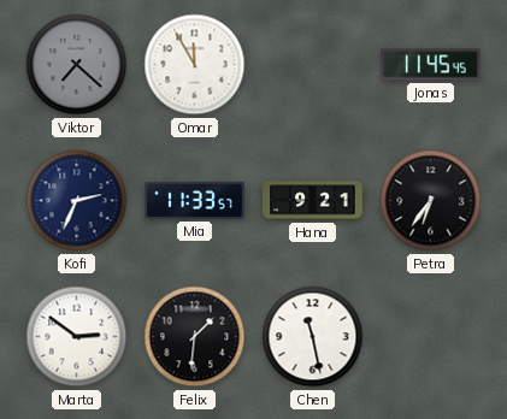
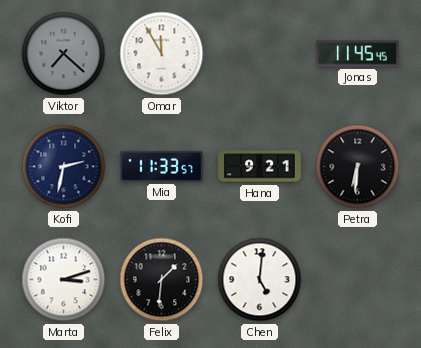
Kofi: 2:34 -> 2:32 (64, 167)
Petra: 6:36 -> 6:31 (358, 167)
Marta: 2:51 -> 3:12 (64, 280)
Chen: 11:28 -> 5:01 (260, 280)
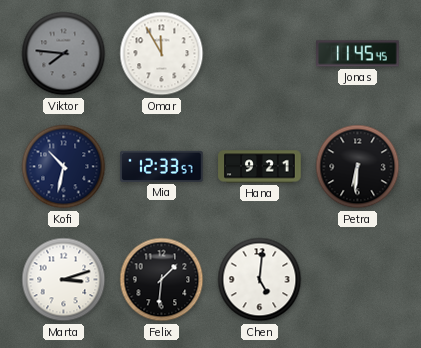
Viktor: 7:22 -> 7:46 (64, 54)
Kofi: 2:32 -> 10:32 (64, 167)
Mia: 11:33 -> 12:33 (162, 166)
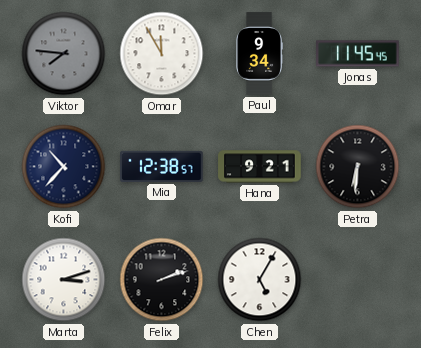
Paul: none -> 9:34 (259, 54)
Kofi: 10:32 -> 10:37 (64, 167)
Mia: 12:33 -> 12:38 (162, 166)
Felix: 1:31 -> 2:12 (162, 280)
Chen: 5:01 -> 5:05 (260, 280)
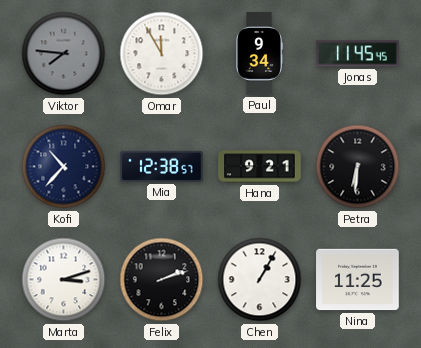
Chen: 5:05 -> 1:05 (260, 280)
Nina: none -> 11:25 (358, 280)
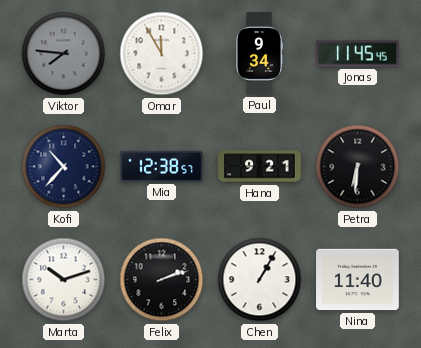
Marta: 3:12 -> 10:12 (64, 280)
Nina: 11:25 -> 11:40 (358, 280)
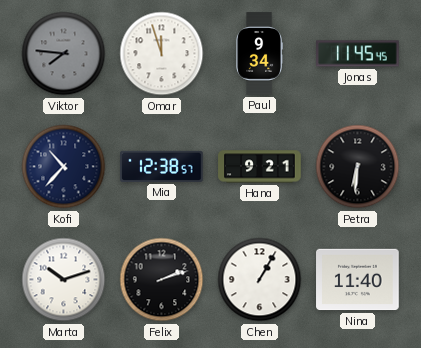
Omar: 11:55 -> 11:57 (162, 54)
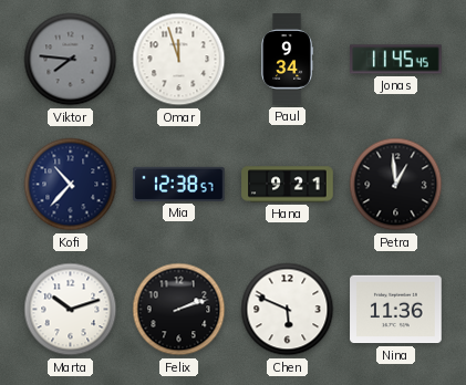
Petra: 6:31 -> 12:59 (396, 185)
Chen: 1:05 -> 5:49 (288, 310)
Nina: 11:40 -> 11:36 (396, 310)
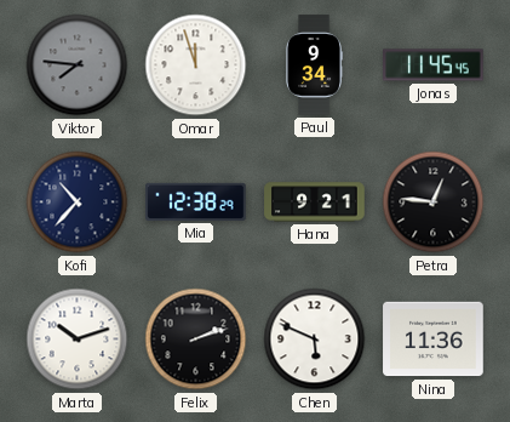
Mia: 12:38:57 -> 12:38:29 (196, 201)
Petra: 12:59 -> 12:46 (434, 203)
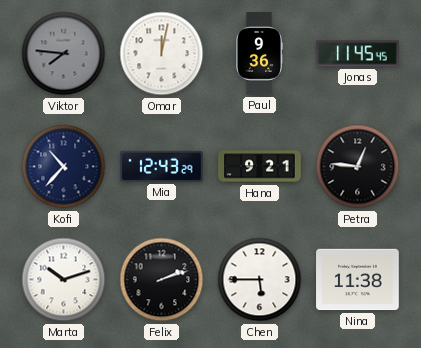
Omar: 11:57 -> 12:02 (162, 54)
Paul: 9:34 -> 9:36 (259, 54)
Mia: 12:38 -> 12:43 (162, 166)
Chen: 5:49 -> 5:45 (260, 280)
Nina: 11:36 -> 11:38 (358, 280)
